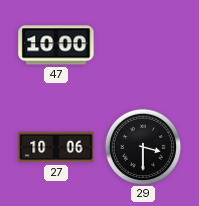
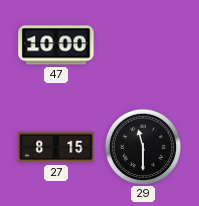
27: 10:06 -> 8:15 (56, 147)
29: 3:30 -> 11:30 (142, 146)
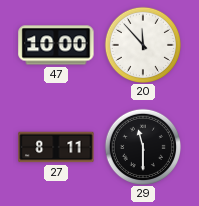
20: none -> 11:53 (142, 44)
27: 8:15 -> 8:11 (56, 147)
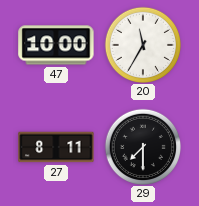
20: 11:53 -> 11:35 (142, 44)
29: 11:30 -> 7:30 (142, 146)
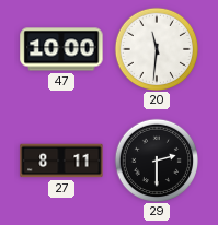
20: 11:35 -> 11:31 (156, 48)
29: 7:30 -> 2:30 (156, 159)
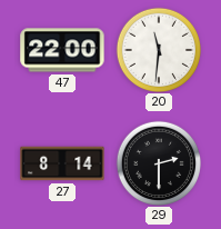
47: 10:00 -> 22:00 (62, 50)
27: 8:11 -> 8:14 (62, 163)
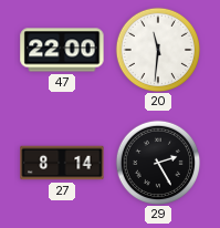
29: 2:30 -> 2:25 (157, 162)
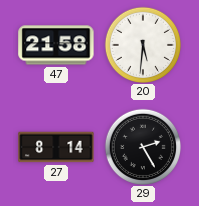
47: 22:00 -> 21:58 (56, 45)
20: 11:31 -> 5:31 (142, 44)
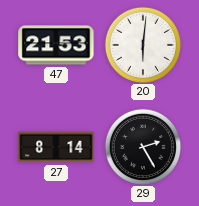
47: 21:58 -> 21:53 (56, 45)
20: 5:31 -> 6:01 (142, 44)
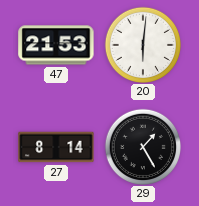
29: 2:25 -> 1:25 (142, 146)
